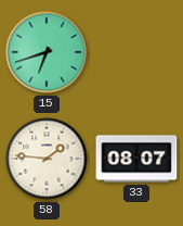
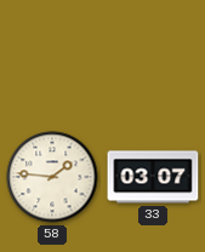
15: 6:42 -> none (47, 52)
33: 08:07 -> 03:07 (153, 177)
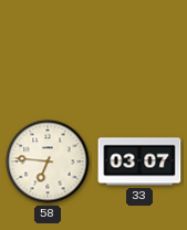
58: 1:46 -> 6:46 (48, 161)
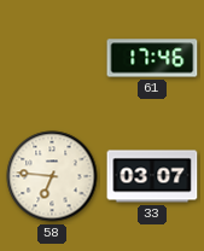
61: none -> 17:46 (152, 58)
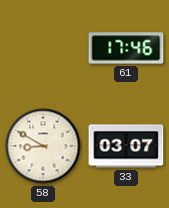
58: 6:46 -> 8:50 (43, 146)
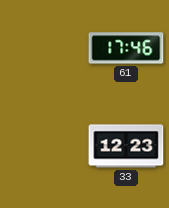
58: 8:50 -> none (43, 146)
33: 03:07 -> 12:23 (126, 146)
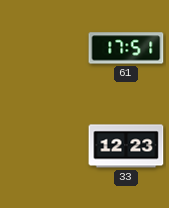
61: 17:46 -> 17:51 (126, 48)
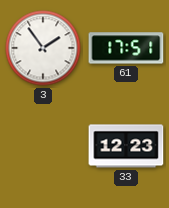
3: none -> 1:54 (43, 48)
